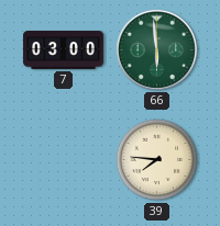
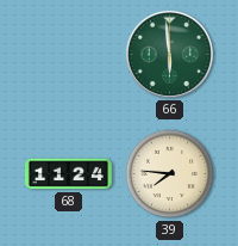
7: 03:00 -> none (63, 50)
68: none -> 11:24 (68, 174)
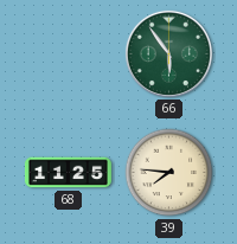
66: 5:59 -> 5:54 (168, 53)
68: 11:24 -> 11:25 (68, 173)
